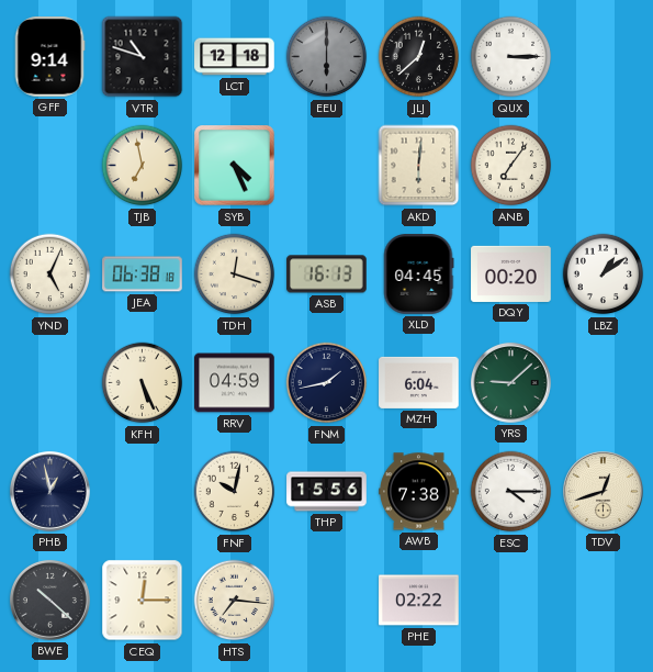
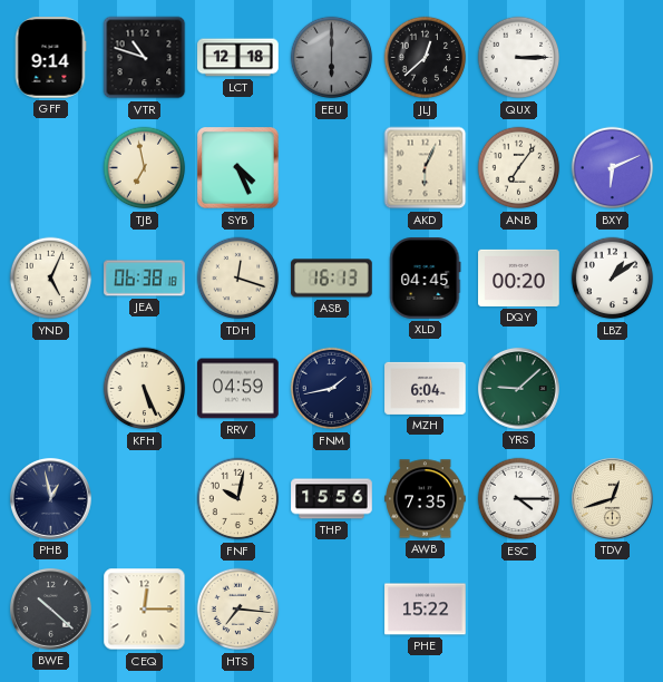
AKD: 6:01 -> 6:04 (426, 168)
BXY: none -> 6:11 (613, 168)
AWB: 7:38 -> 7:35 (426, 499)
PHE: 02:22 -> 15:22 (426, 610)
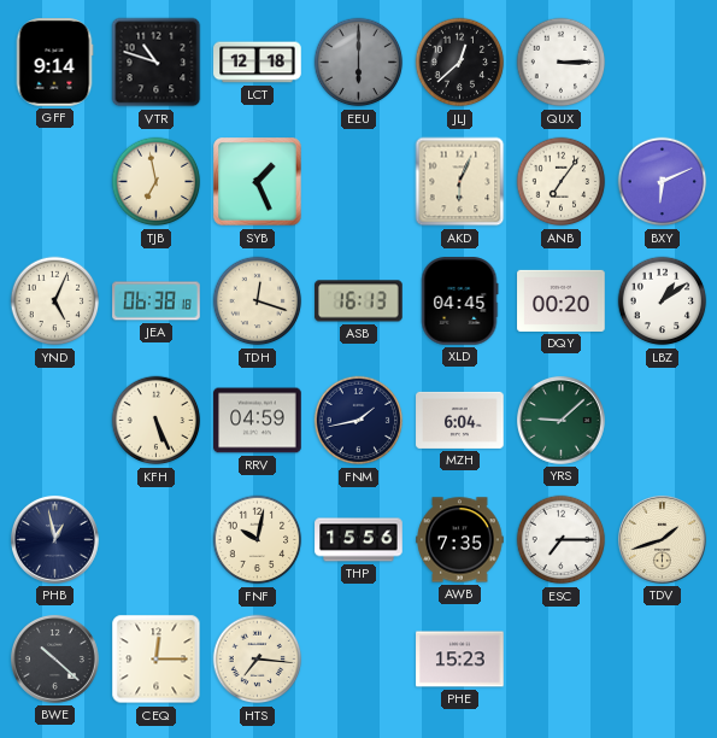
SYB: 4:26 -> 1:26 (258, 182)
ESC: 4:15 -> 7:15 (562, 540)
TDV: 12:42 -> 1:42 (662, 539)
PHE: 15:22 -> 15:23 (460, 660)
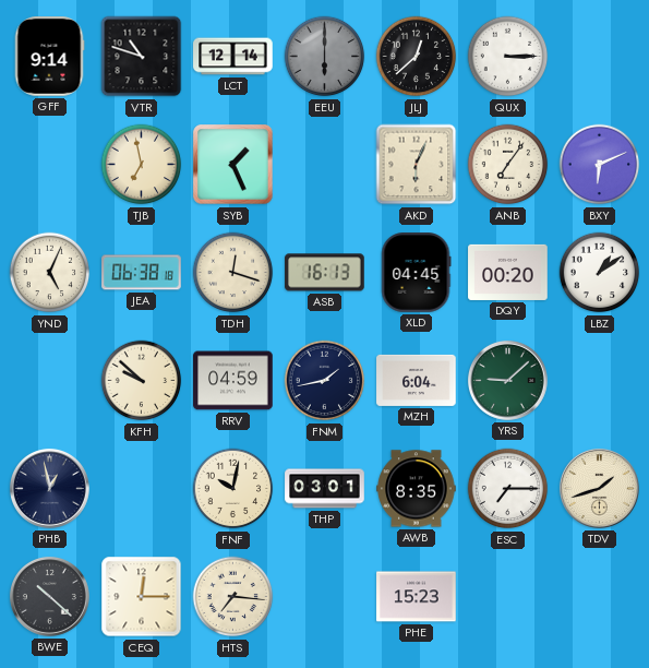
LCT: 12:18 -> 12:14 (233, 57)
KFH: 5:26 -> 9:52 (142, 381)
THP: 15:56 -> 03:01 (325, 489)
AWB: 7:35 -> 8:35 (417, 489)
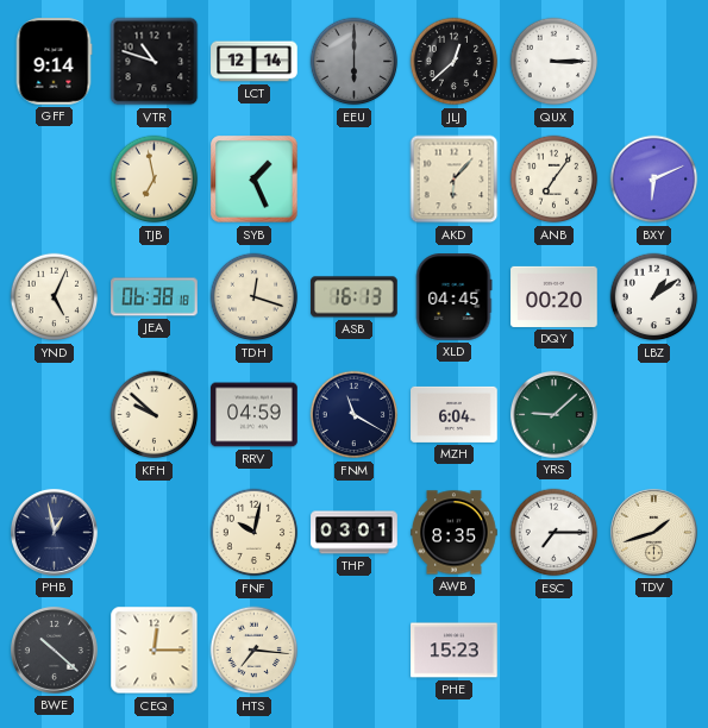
AKD: 6:04 -> 6:07 (455, 180)
FNM: 1:43 -> 11:20 (355, 415)
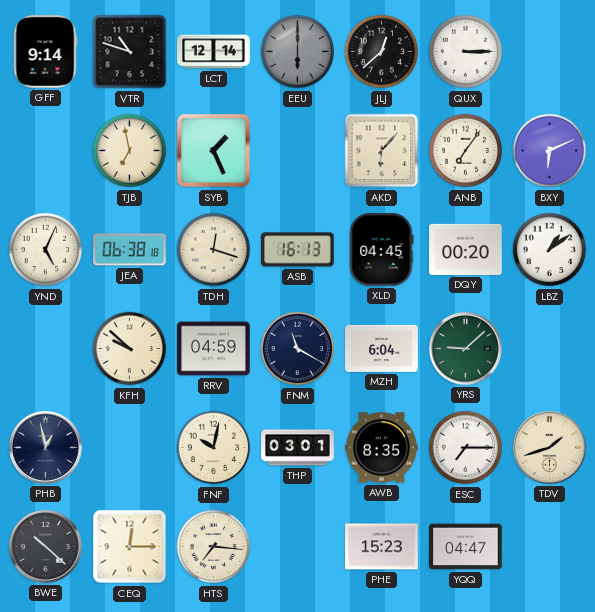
YQQ: none -> 04:47 (466, 547)
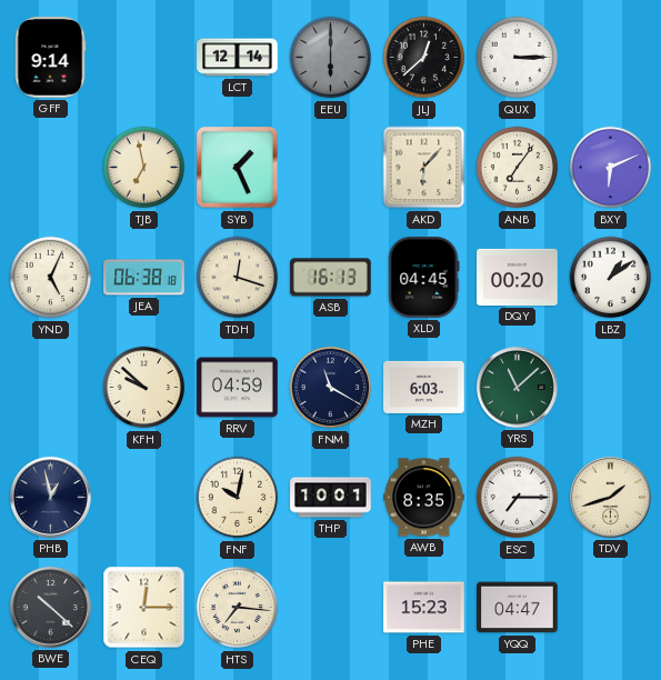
VTR: 10:48 -> none (130, 52)
MZH: 6:04 -> 6:03 (424, 387)
YRS: 9:08 -> 11:08 (517, 387)
THP: 03:01 -> 10:01 (331, 498)
